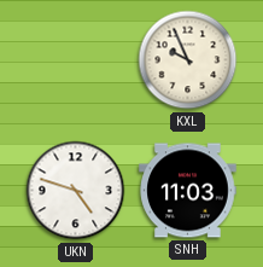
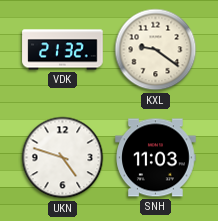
VDK: none -> 21:32 (63, 50)
KXL: 9:56 -> 9:21 (156, 50)
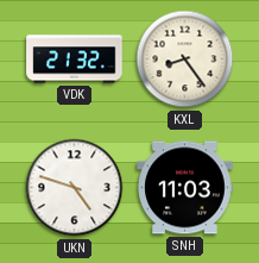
KXL: 9:21 -> 8:24 (185, 60)
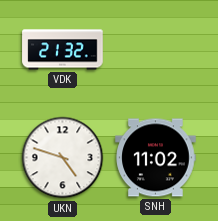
KXL: 8:24 -> none (185, 60)
SNH: 11:03 -> 11:02 (156, 158)
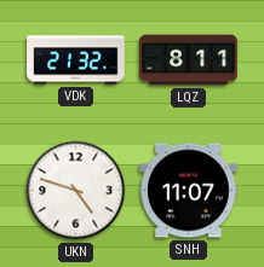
LQZ: none -> 8:11 (189, 60)
SNH: 11:02 -> 11:07 (189, 191)
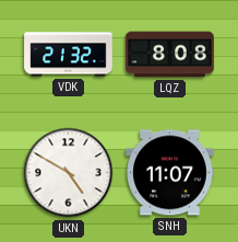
LQZ: 8:11 -> 8:08 (170, 55)
UKN: 4:48 -> 4:50 (69, 173)
